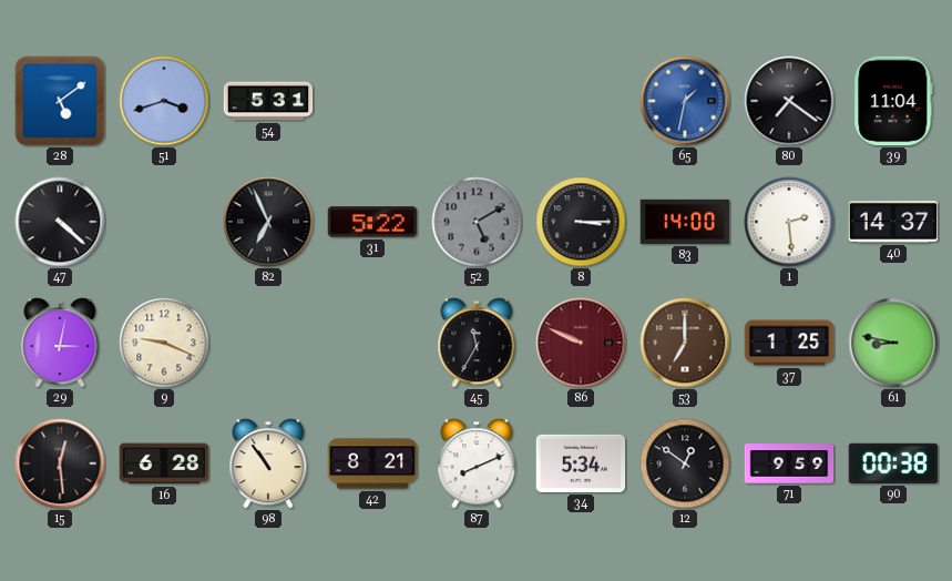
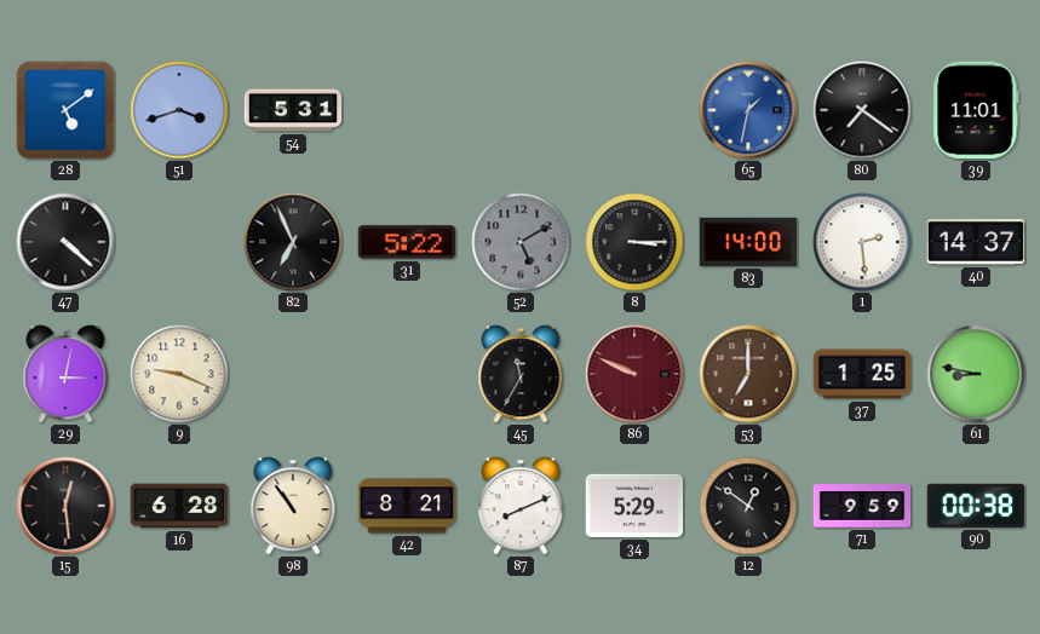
39: 11:04 -> 11:01 (976, 110)
34: 5:34 -> 5:29 (634, 506)
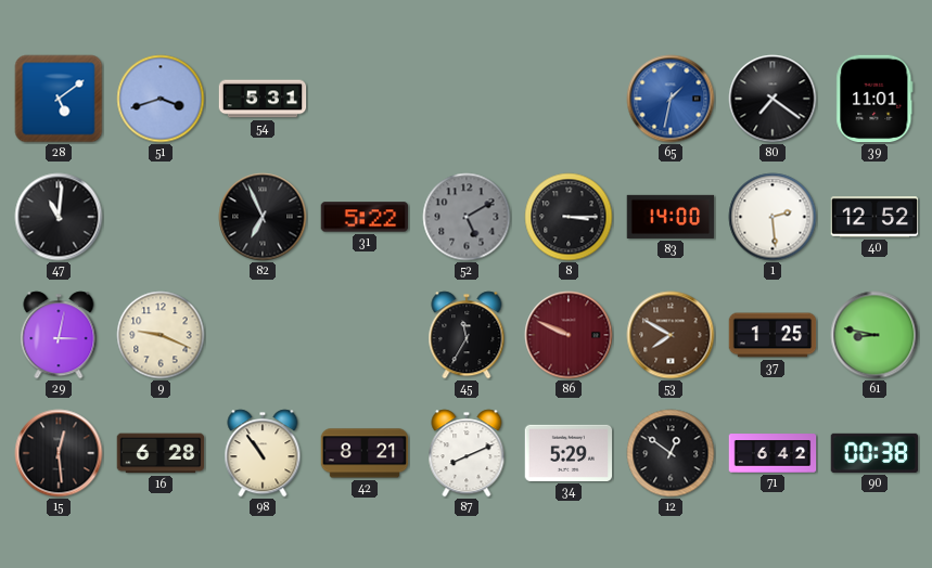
47: 4:22 -> 11:01 (59, 217)
40: 14:37 -> 12:52 (874, 218)
53: 7:00 -> 7:50 (671, 335)
71: 9:59 -> 6:42 (773, 453)
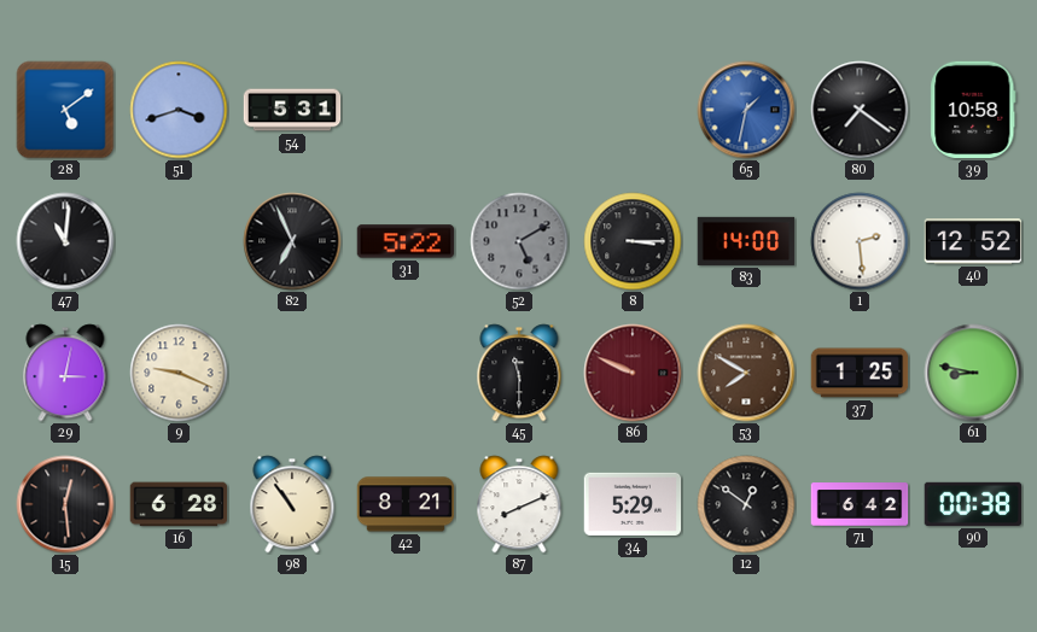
39: 11:01 -> 10:58 (973, 110)
45: 11:35 -> 11:30 (519, 373)
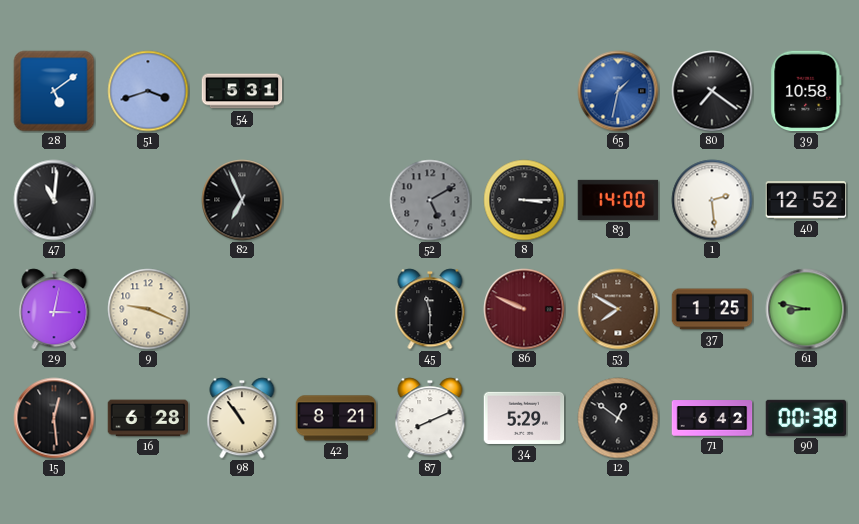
31: 5:22 -> none (406, 241)
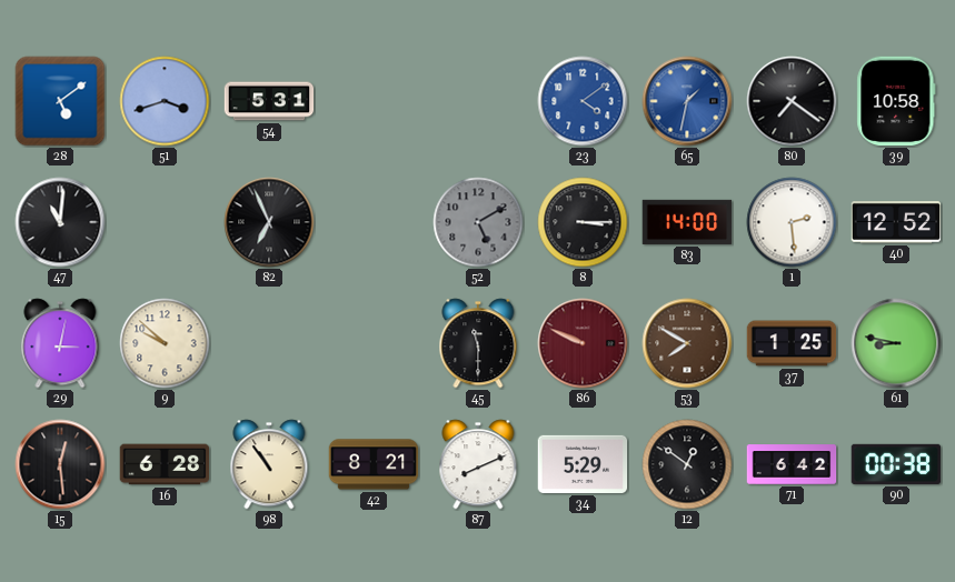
23: none -> 4:09 (583, 101)
9: 9:19 -> 9:52 (165, 343)
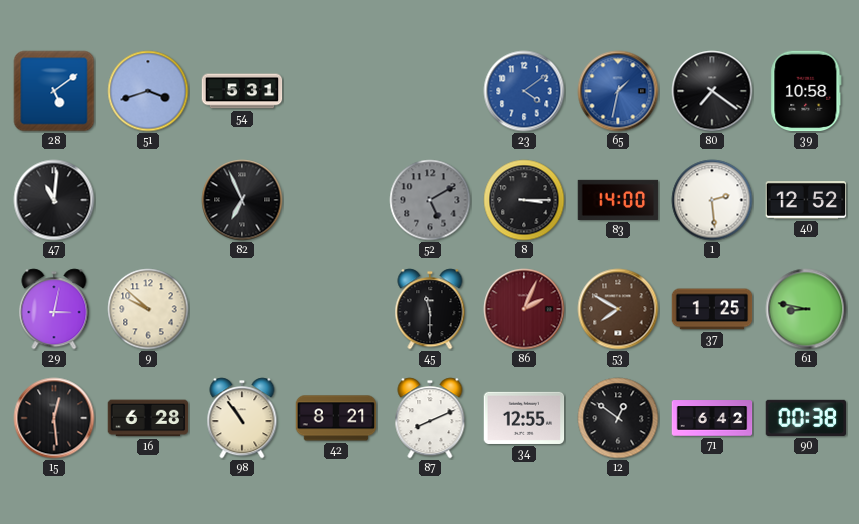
86: 9:49 -> 2:04 (524, 309)
34: 5:29 -> 12:55 (524, 418)
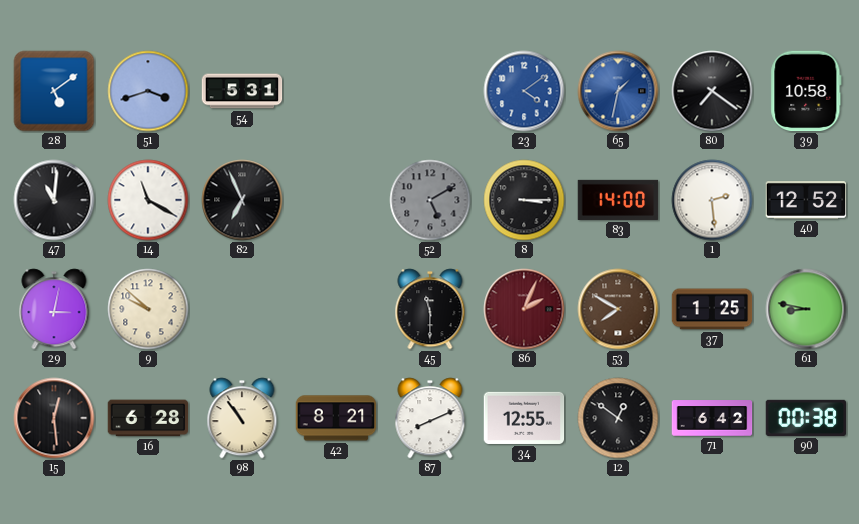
14: none -> 11:20 (148, 200)
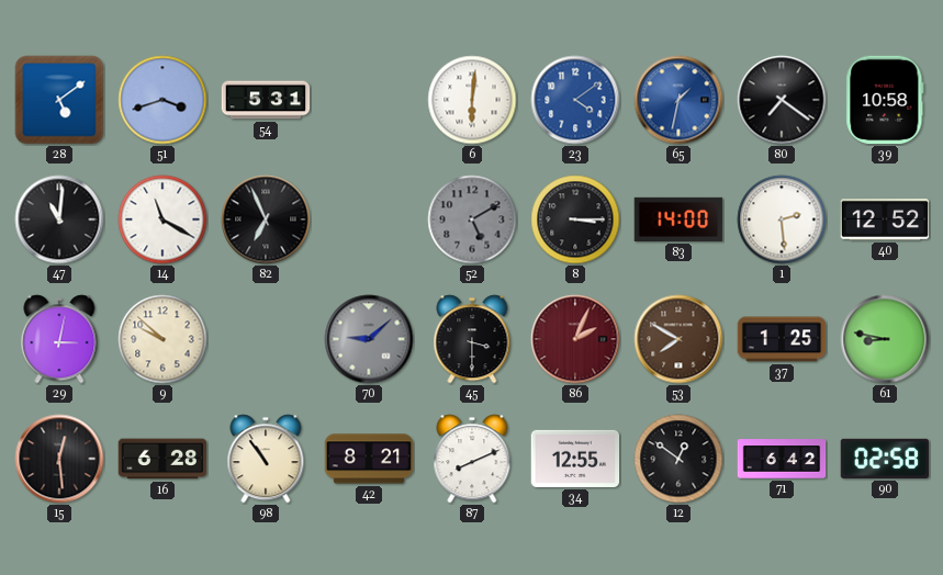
6: none -> 6:01 (472, 100)
70: none -> 9:08 (369, 339)
45: 11:30 -> 3:30 (472, 339)
90: 00:38 -> 02:58 (885, 459)
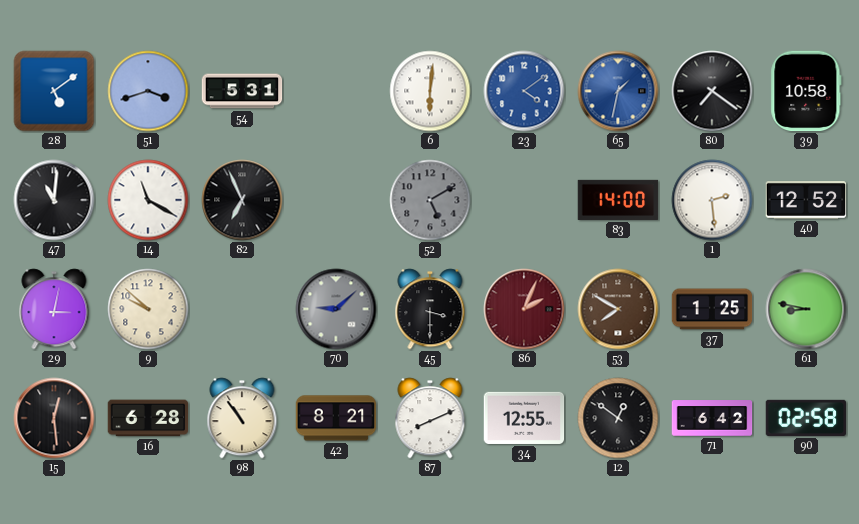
8: 3:15 -> none (575, 219)
